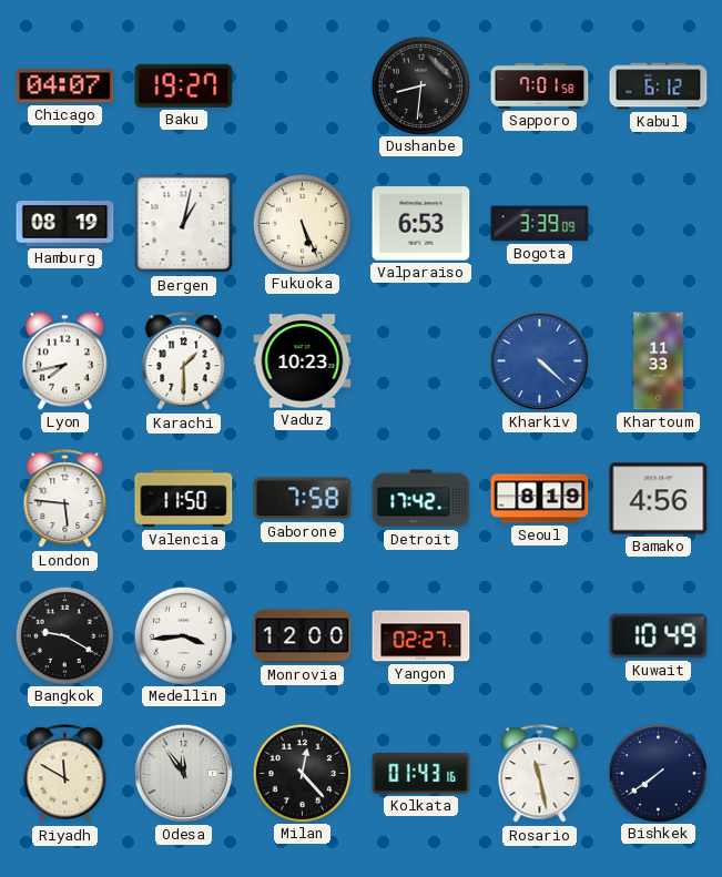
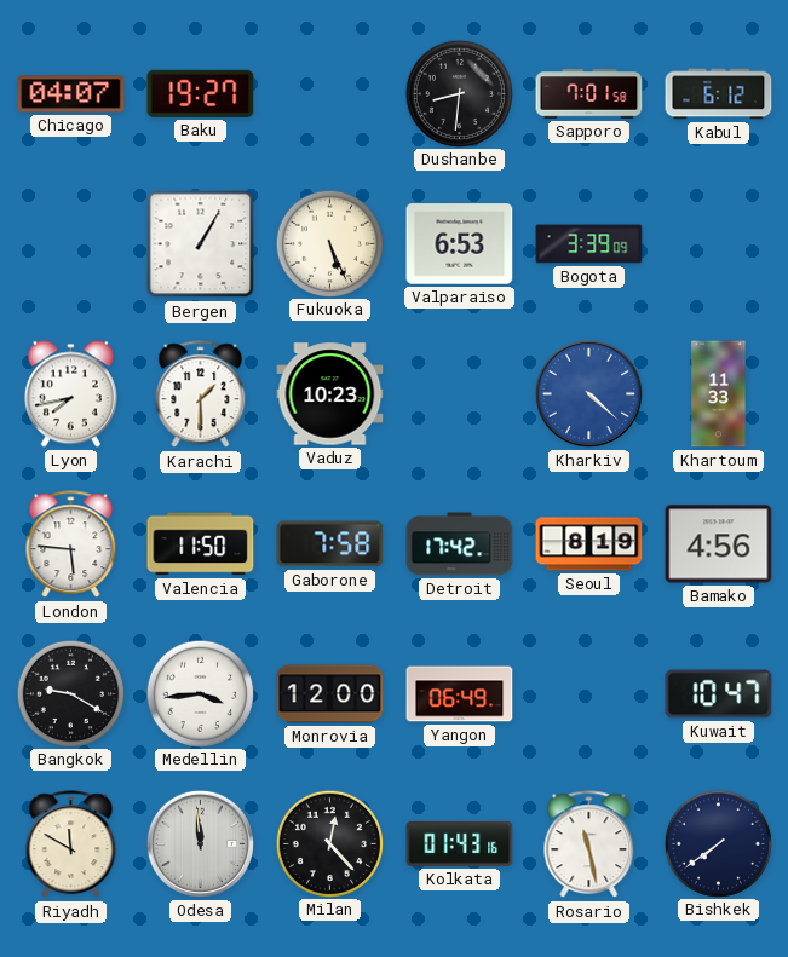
Hamburg: 08:19 -> none (65, 224)
Bergen: 1:02 -> 1:05 (201, 244)
Yangon: 02:27 -> 06:49 (460, 694)
Kuwait: 10:49 -> 10:47 (719, 694)
Odesa: 11:54 -> 11:59 (200, 843)
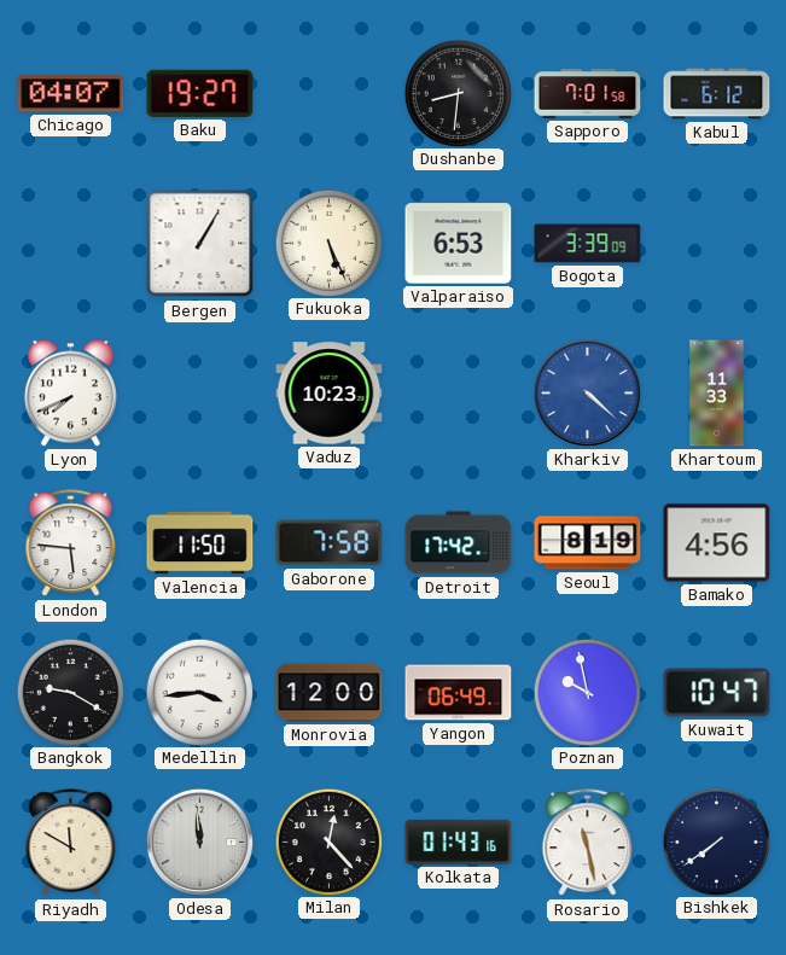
Lyon: 7:43 -> 7:41 (70, 394)
Karachi: 1:30 -> none (201, 394)
Poznan: none -> 9:58 (587, 692)
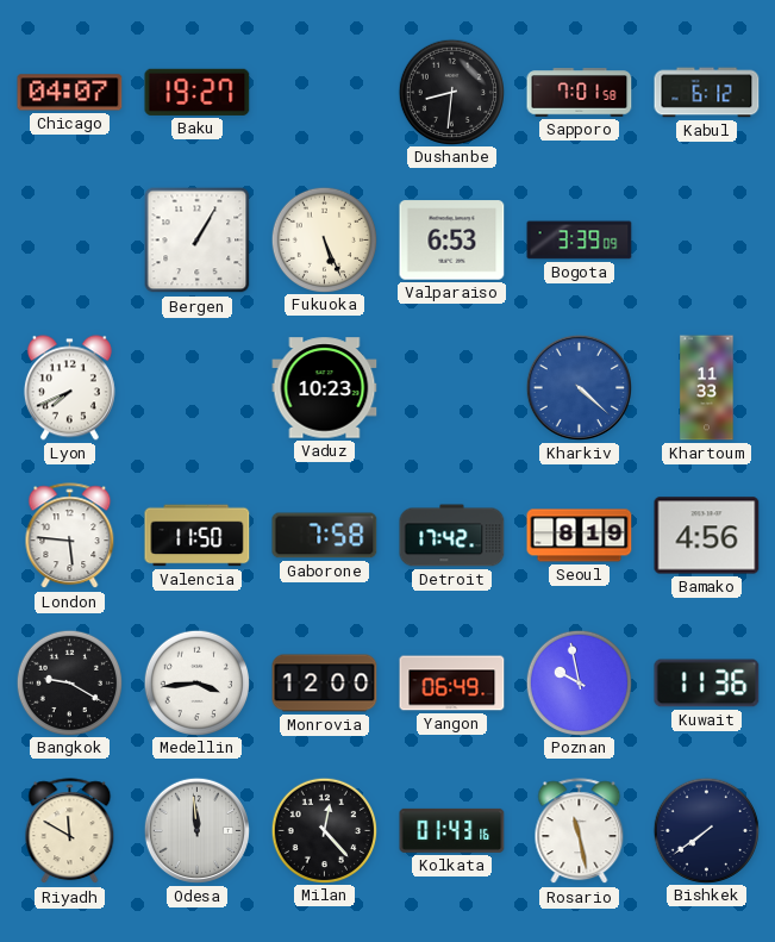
Kuwait: 10:47 -> 11:36 (707, 684)
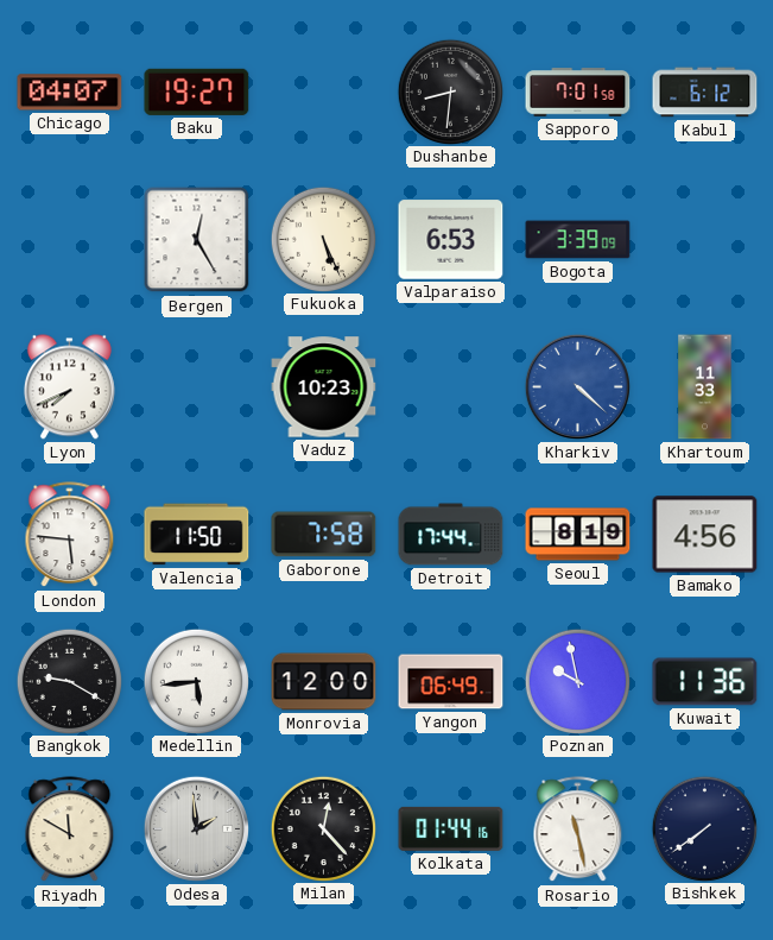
Bergen: 1:05 -> 12:25 (197, 240)
Detroit: 17:42 -> 17:44 (451, 535)
Medellin: 3:44 -> 5:44 (196, 681)
Odesa: 11:59 -> 1:59 (196, 828)
Kolkata: 01:43 -> 01:44 (451, 828)
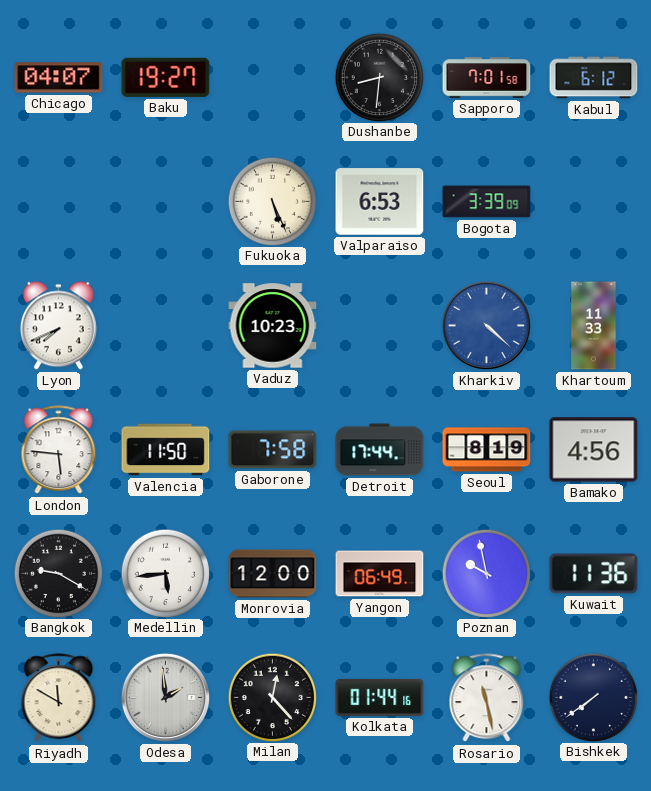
Bergen: 12:25 -> none (197, 240)
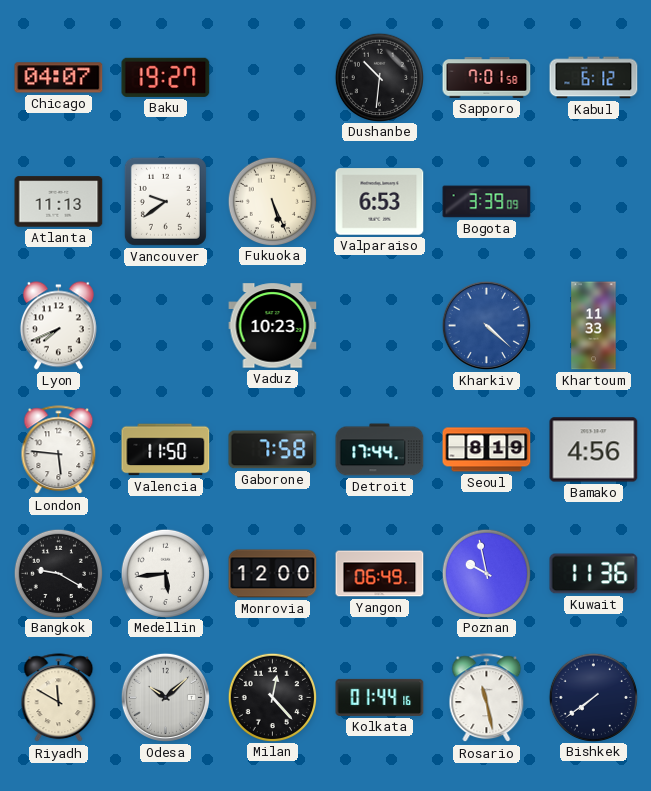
Dushanbe: 8:31 -> 10:31 (379, 77)
Atlanta: none -> 11:13 (59, 202)
Vancouver: none -> 9:39 (165, 201)
Odesa: 1:59 -> 10:08 (165, 697)
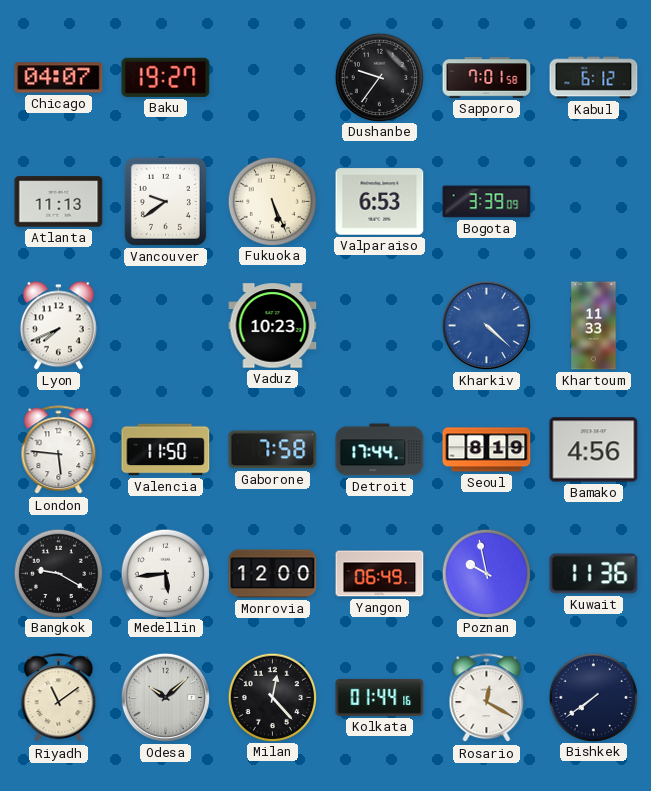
Dushanbe: 10:31 -> 9:36 (379, 77)
Riyadh: 11:50 -> 11:09 (59, 698)
Rosario: 11:28 -> 12:20 (487, 698)
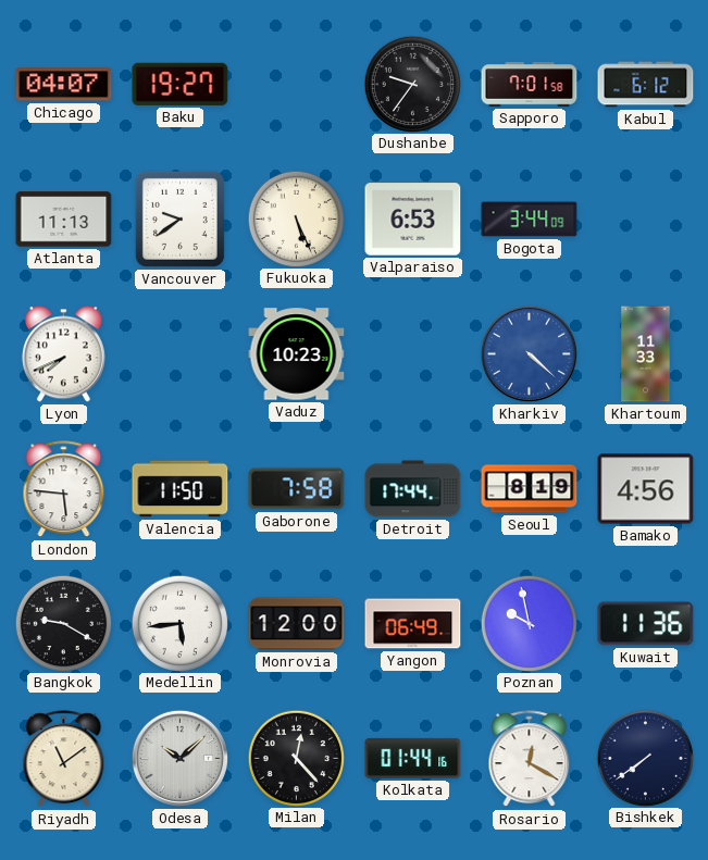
Bogota: 3:39 -> 3:44 (530, 220)
